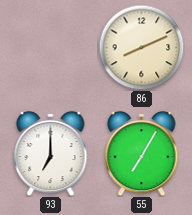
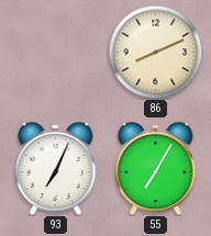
93: 7:00 -> 7:04 (56, 168)
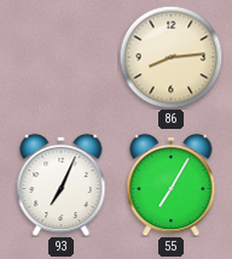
86: 8:11 -> 8:14 (170, 57)
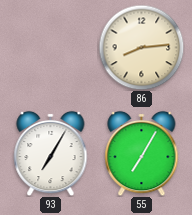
93: 7:04 -> 7:05 (51, 153)
